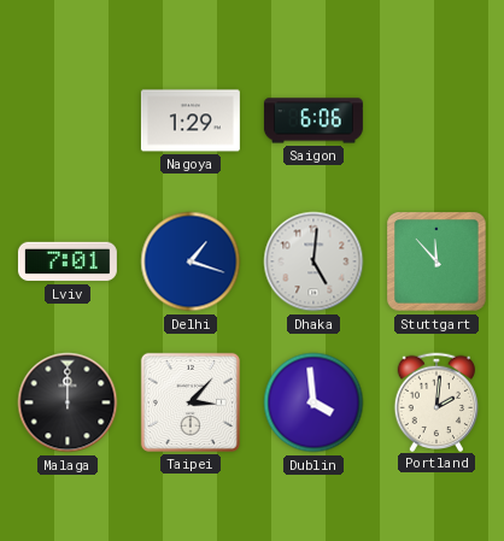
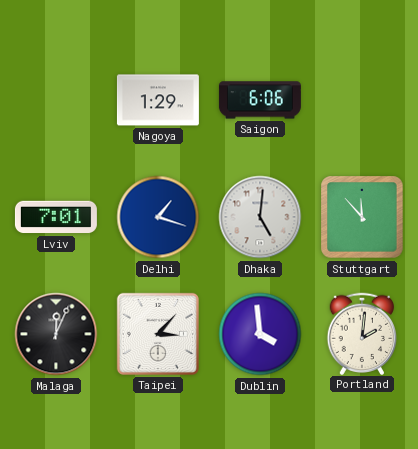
Malaga: 12:00 -> 12:04 (56, 334)
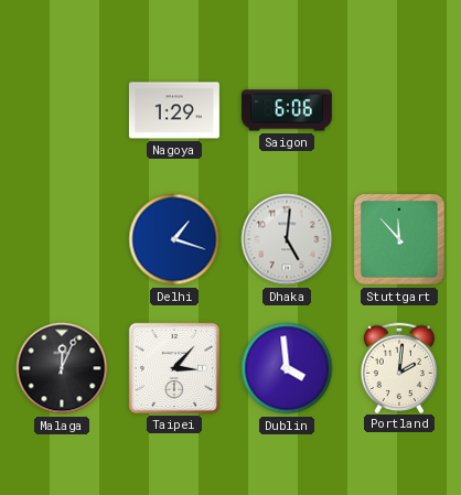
Lviv: 7:01 -> none (56, 217)
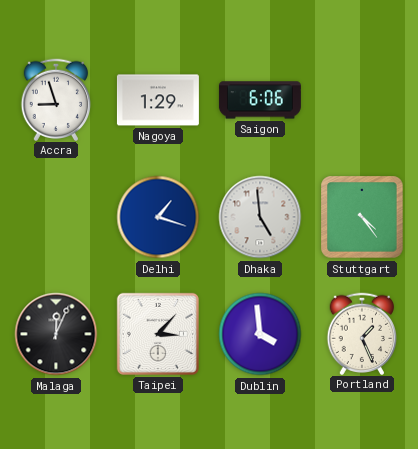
Accra: none -> 8:57 (56, 99)
Dhaka: 5:01 -> 4:59 (260, 217)
Stuttgart: 11:53 -> 4:24 (362, 217)
Portland: 2:01 -> 1:26 (362, 333)
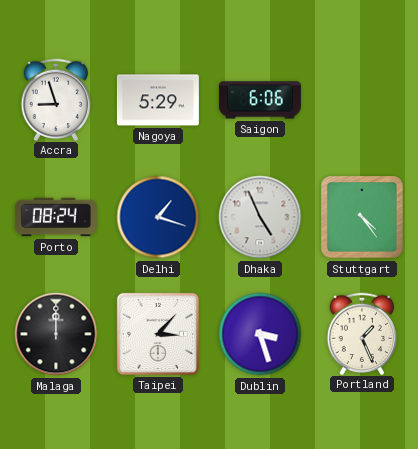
Nagoya: 1:29 -> 5:29 (158, 100)
Porto: none -> 08:24 (56, 217)
Dhaka: 4:59 -> 4:56 (260, 217)
Malaga: 12:04 -> 12:00 (56, 334)
Dublin: 3:59 -> 3:27 (260, 334)
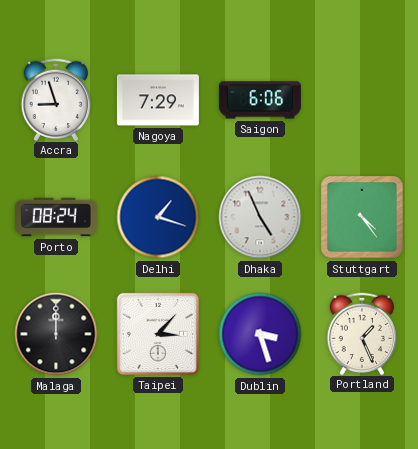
Nagoya: 5:29 -> 7:29 (158, 100)
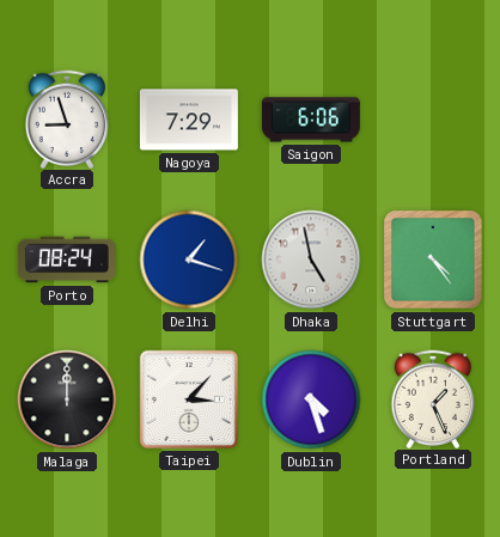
Dhaka: 4:56 -> 4:58 (311, 260)
Dublin: 3:27 -> 4:27 (311, 399)
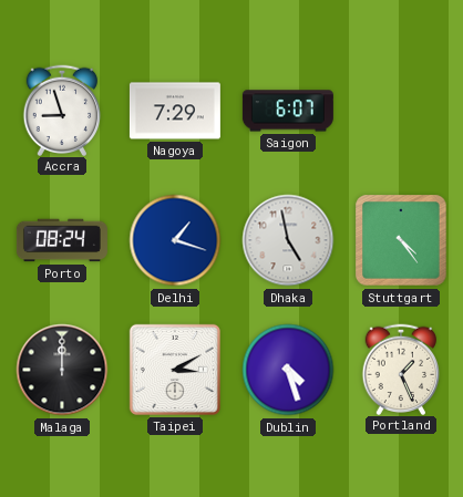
Saigon: 6:06 -> 6:07 (288, 111)
Taipei: 3:07 -> 3:10 (175, 370)
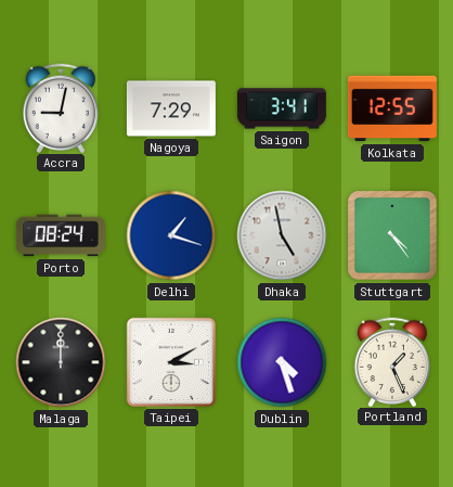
Accra: 8:57 -> 9:02 (61, 107)
Saigon: 6:07 -> 3:41 (282, 108)
Kolkata: none -> 12:55 (392, 108)
